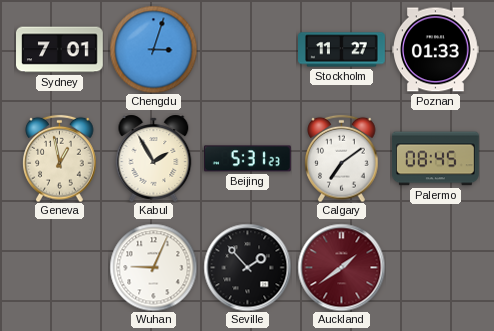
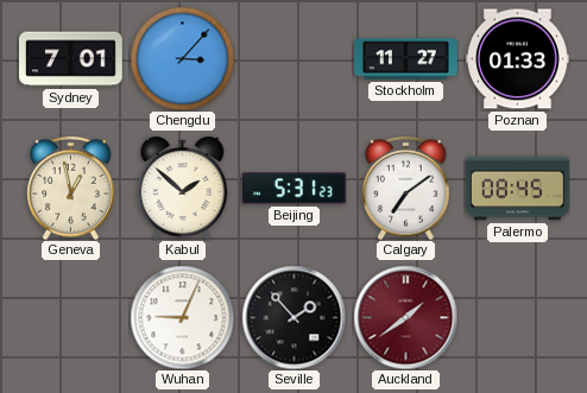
Chengdu: 3:03 -> 3:07 (182, 58)
Kabul: 1:55 -> 1:52 (183, 188)
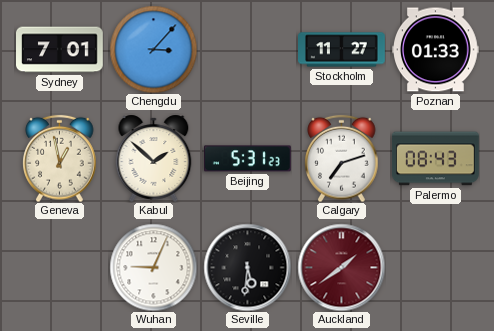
Calgary: 7:09 -> 7:12 (342, 158)
Palermo: 08:45 -> 08:43 (436, 159)
Seville: 1:53 -> 5:31 (247, 267)
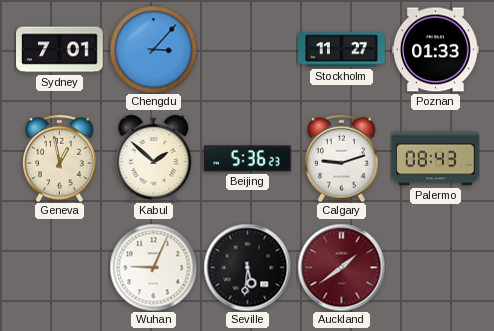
Beijing: 5:31 -> 5:36 (248, 159)
Calgary: 7:12 -> 9:12 (342, 158)
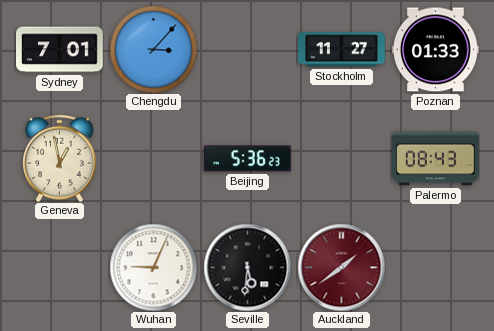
Kabul: 1:52 -> none (154, 158)
Calgary: 9:12 -> none (342, 158)
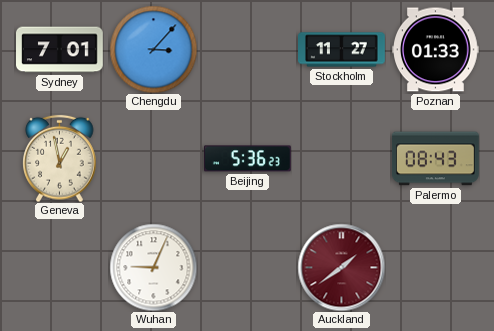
Seville: 5:31 -> none (247, 267)
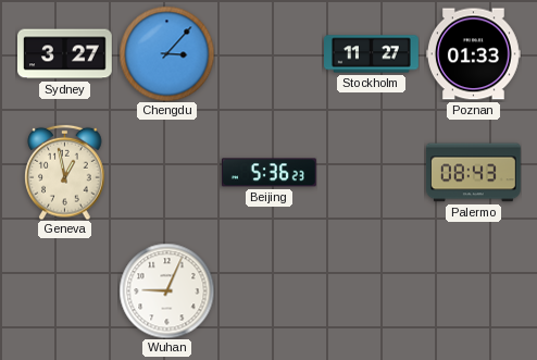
Sydney: 7:01 -> 3:27 (65, 54)
Auckland: 1:39 -> none (341, 267)
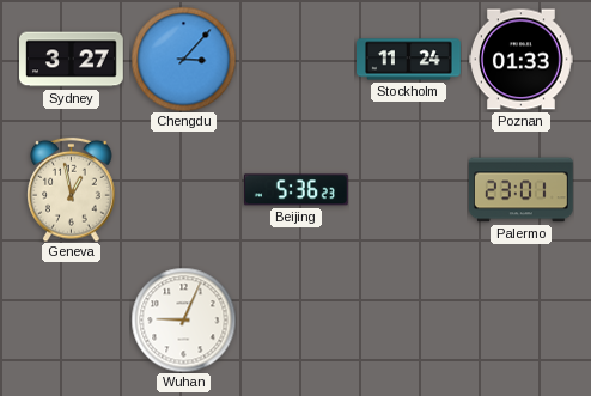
Stockholm: 11:27 -> 11:24 (409, 60)
Palermo: 08:43 -> 23:01 (522, 190)
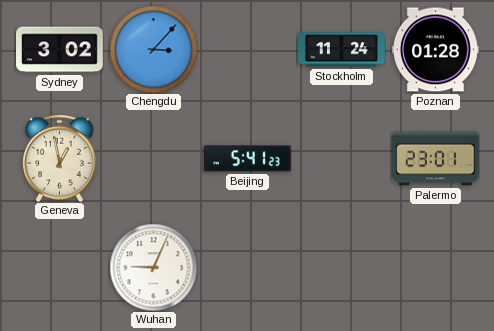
Sydney: 3:27 -> 3:02 (60, 50)
Poznan: 01:33 -> 01:28 (436, 50)
Beijing: 5:36 -> 5:41 (248, 159)
